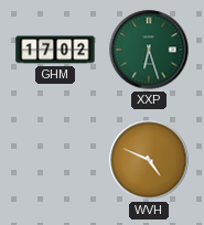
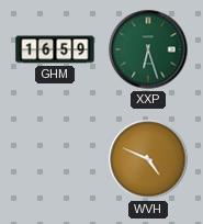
GHM: 17:02 -> 16:59 (55, 49)
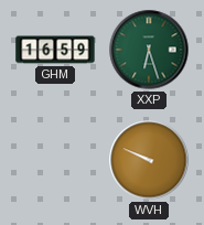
WVH: 4:49 -> 9:49 (149, 160)
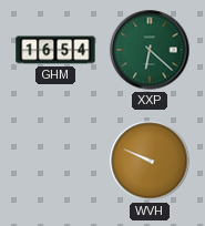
GHM: 16:59 -> 16:54 (55, 50)
XXP: 6:27 -> 6:22 (150, 50)
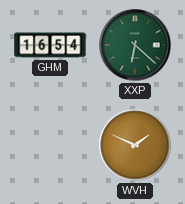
WVH: 9:49 -> 1:49 (135, 145)
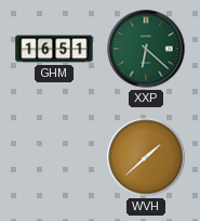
GHM: 16:54 -> 16:51 (54, 49)
WVH: 1:49 -> 1:38 (146, 157)
